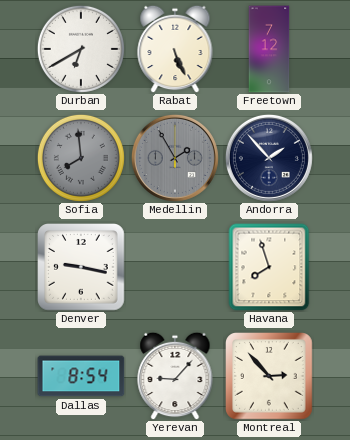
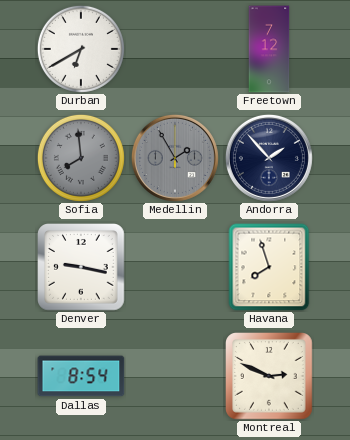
Rabat: 5:26 -> none (175, 49)
Yerevan: 9:07 -> none (175, 376)
Montreal: 2:53 -> 2:49 (270, 377)
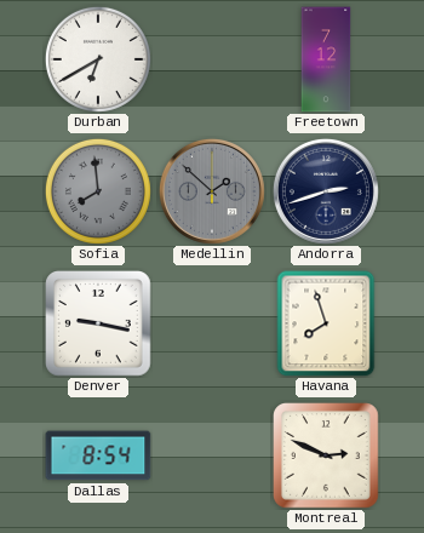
Medellin: 1:55 -> 1:52 (212, 191)
Andorra: 1:53 -> 2:42 (326, 191)
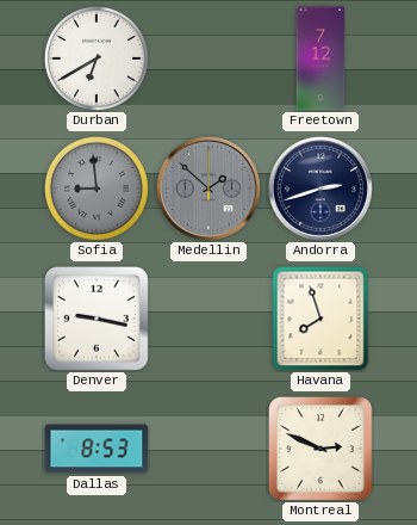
Sofia: 7:59 -> 8:59 (97, 189)
Dallas: 8:54 -> 8:53 (97, 449)
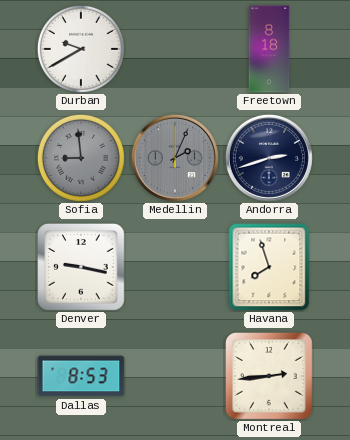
Durban: 6:40 -> 9:40 (81, 49)
Freetown: 7:12 -> 8:18 (269, 49)
Medellin: 1:52 -> 2:04 (175, 158)
Montreal: 2:49 -> 2:44 (270, 377)
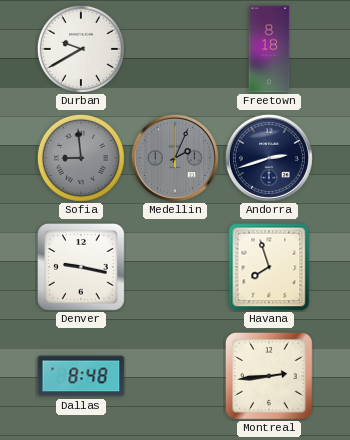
Dallas: 8:53 -> 8:48 (81, 376)
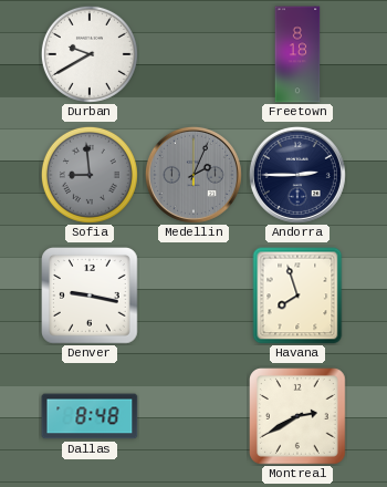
Andorra: 2:42 -> 2:45 (297, 175)
Montreal: 2:44 -> 2:40 (299, 417)
